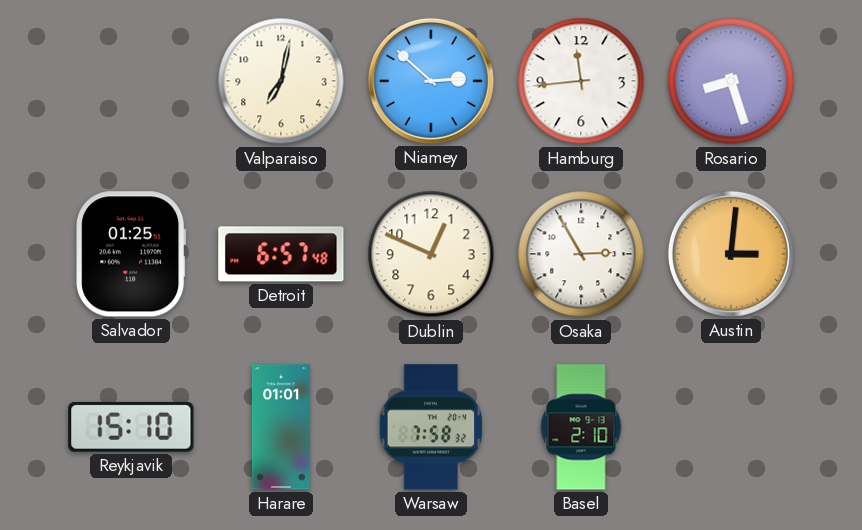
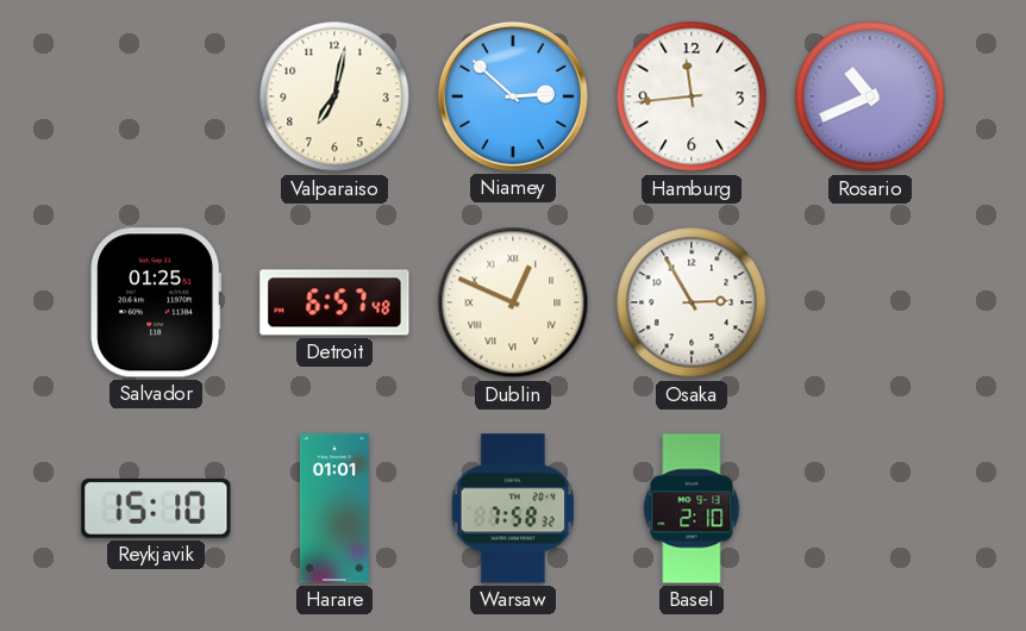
Rosario: 8:27 -> 10:41 (870, 96)
Dublin numerals: Arabic -> Roman (513, 302)
Austin: 3:01 -> none (731, 254)
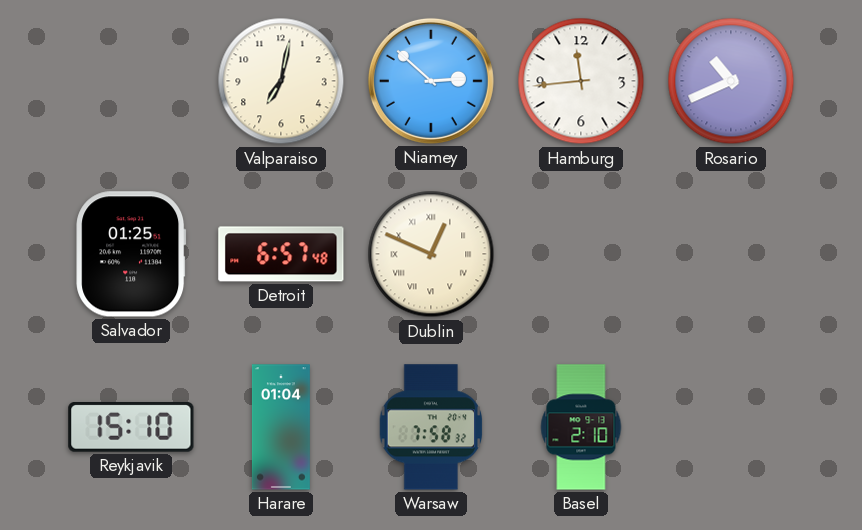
Osaka: 2:55 -> none (692, 302)
Harare: 01:01 -> 01:04 (281, 427)
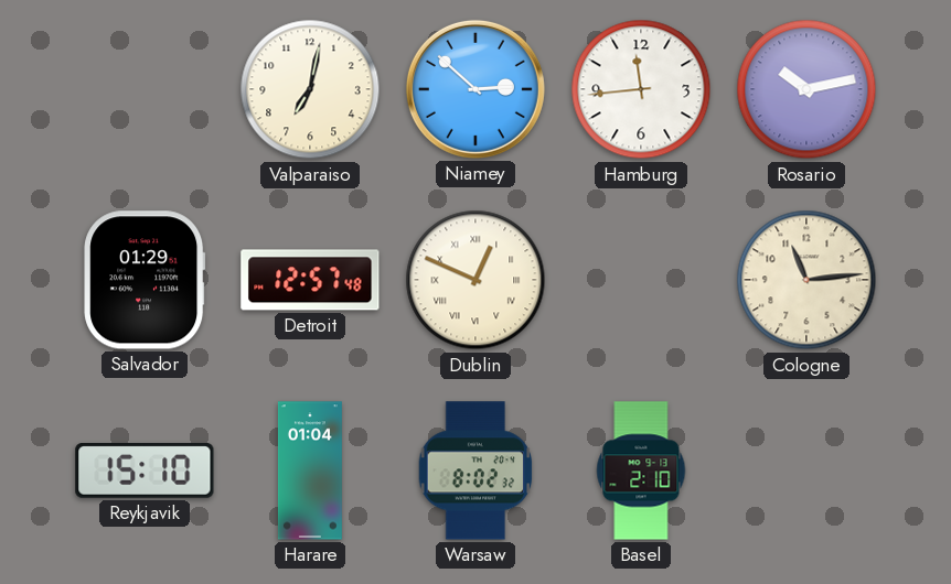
Rosario: 10:41 -> 10:13 (806, 89)
Salvador: 01:25 -> 01:29 (145, 280)
Detroit: 6:57 -> 12:57 (310, 280)
Cologne: none -> 11:14 (806, 280)
Warsaw: 7:58 -> 8:02 (475, 471)
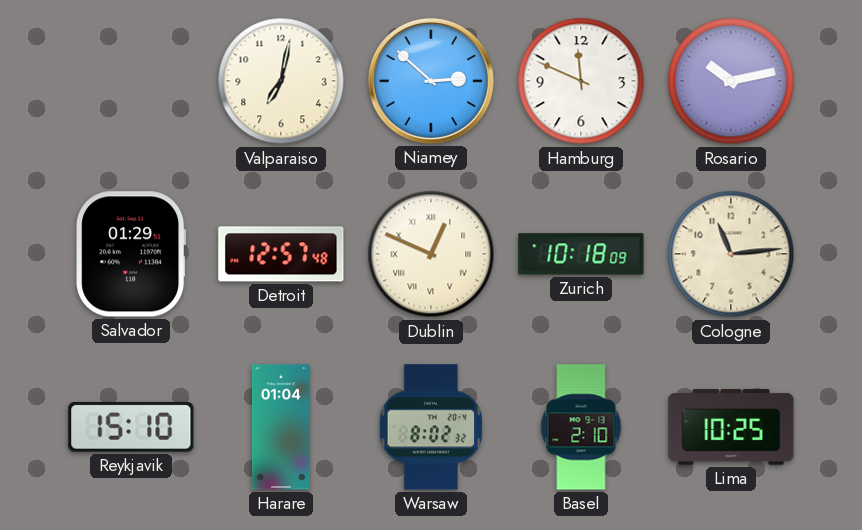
Hamburg: 11:44 -> 11:49 (581, 81)
Zurich: none -> 10:18 (581, 254)
Lima: none -> 10:25 (731, 427)
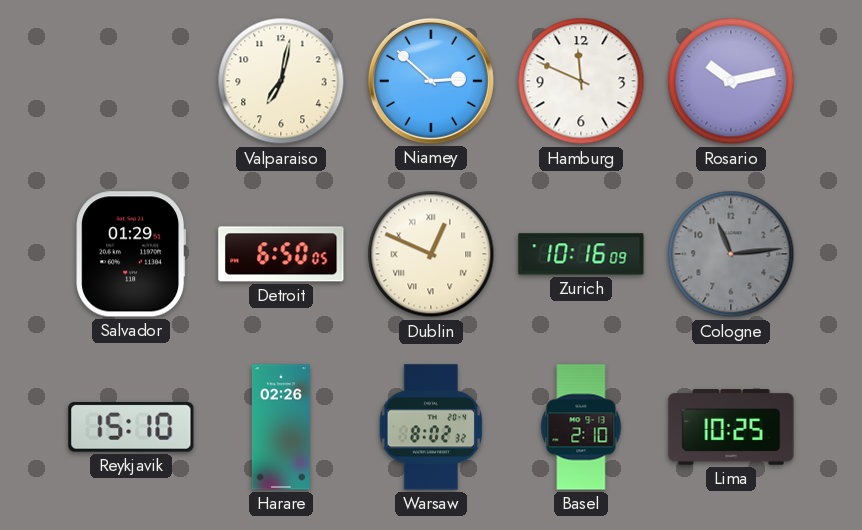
Detroit: 12:57 -> 6:50 (281, 254)
Zurich: 10:18 -> 10:16 (581, 254)
Cologne dial: cream -> grey (731, 254)
Harare: 01:04 -> 02:26 (281, 427)
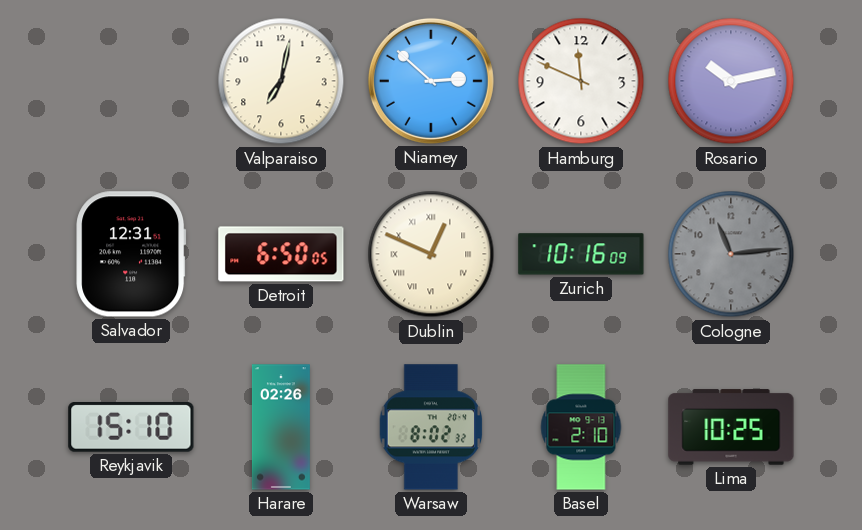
Salvador: 01:29 -> 12:31 (131, 254)
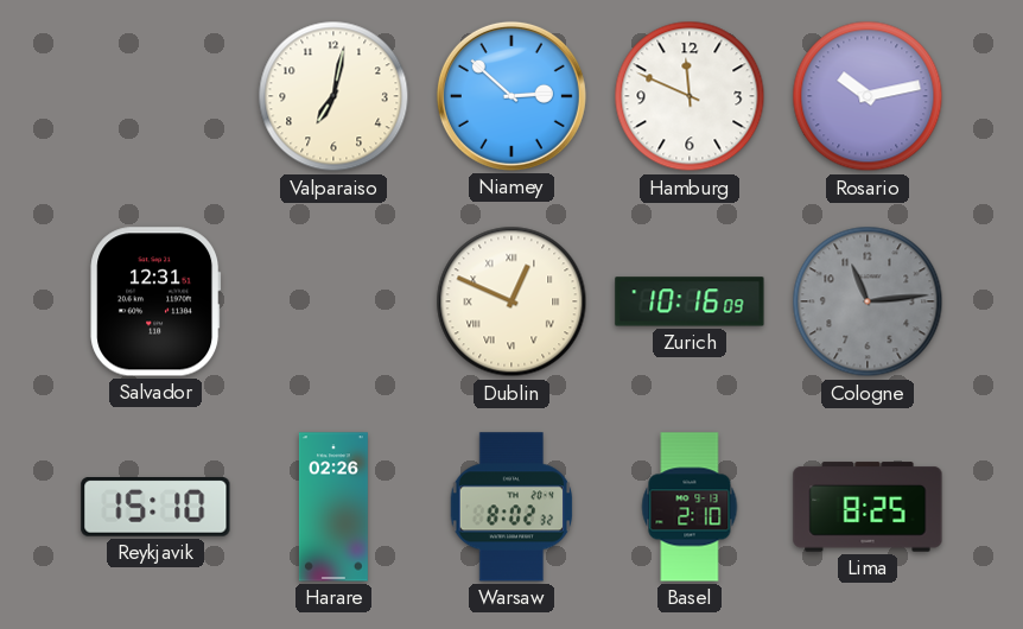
Detroit: 6:50 -> none (281, 254)
Lima: 10:25 -> 8:25 (868, 507)
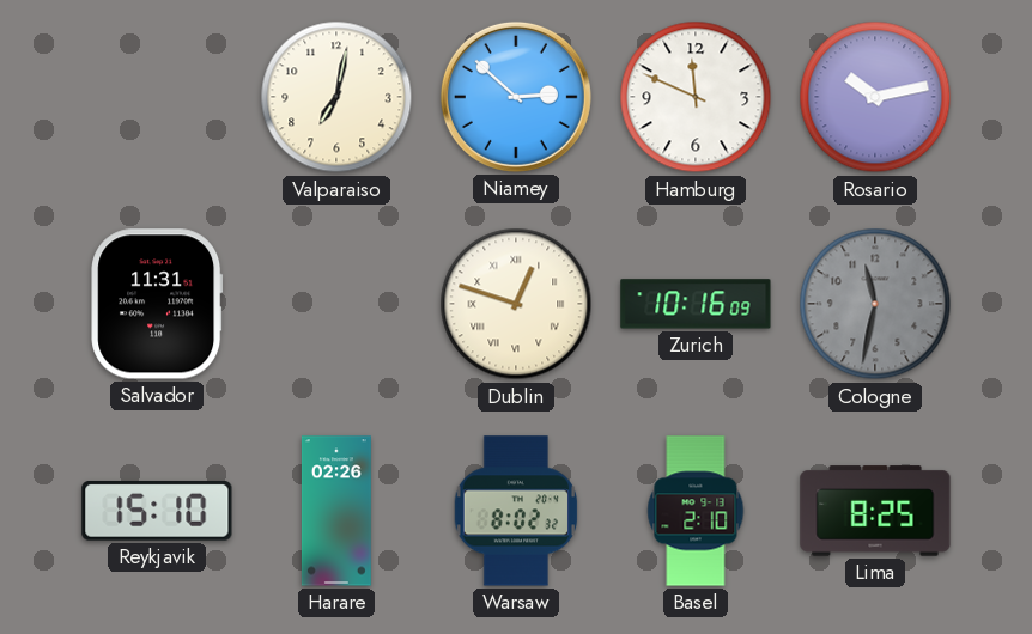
Salvador: 12:31 -> 11:31 (157, 304)
Dublin: 12:49 -> 12:48 (516, 304)
Cologne: 11:14 -> 11:32 (875, 304)
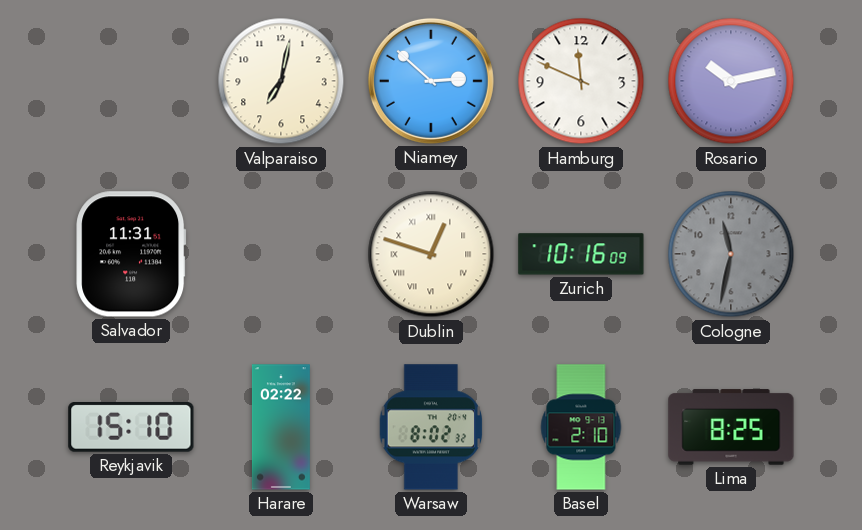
Harare: 02:26 -> 02:22 (281, 427)
